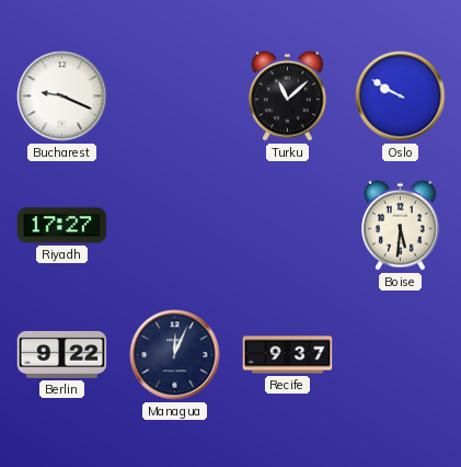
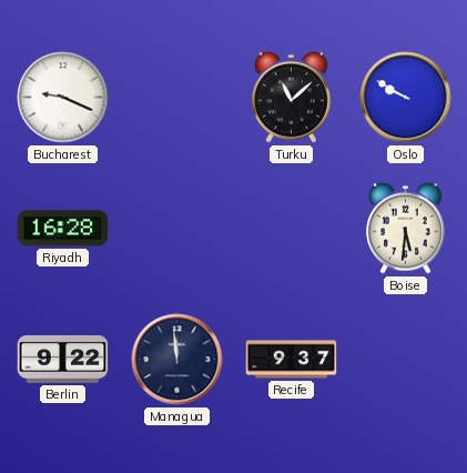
Riyadh: 17:27 -> 16:28 (63, 229)
Managua: 12:04 -> 11:59 (177, 360)
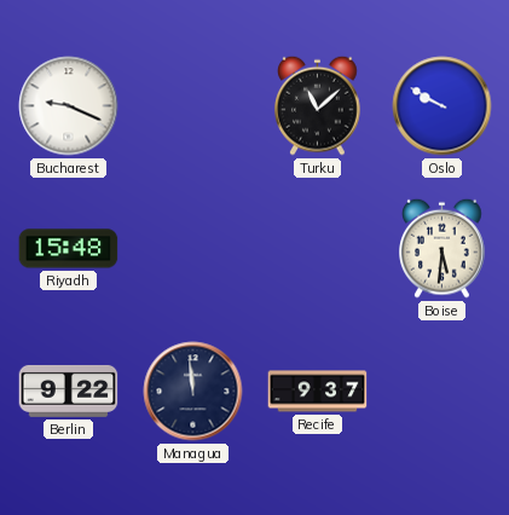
Riyadh: 16:28 -> 15:48 (69, 249)
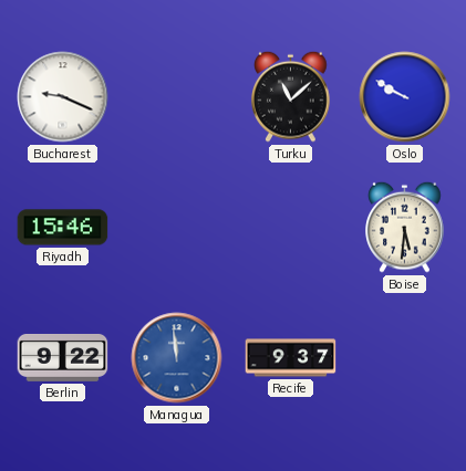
Riyadh: 15:48 -> 15:46 (63, 228)
Managua dial: navy -> blue (177, 358)
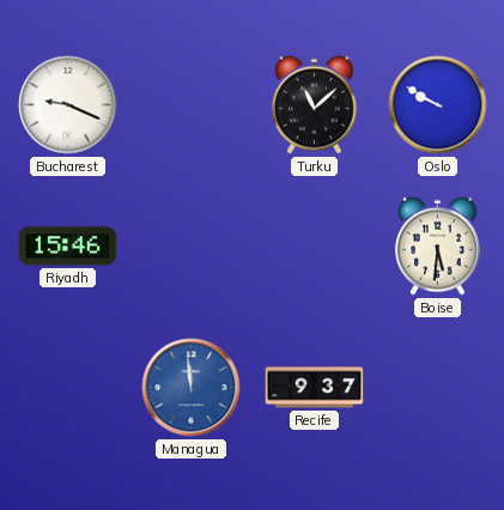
Berlin: 9:22 -> none (63, 357)
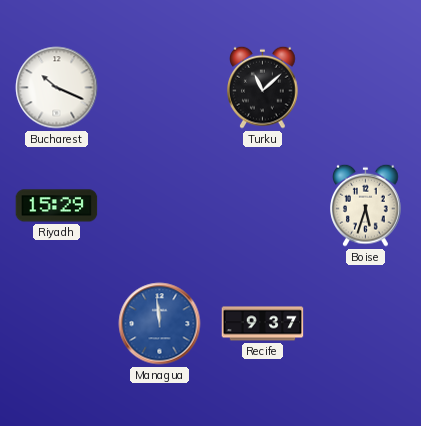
Bucharest: 9:19 -> 10:19 (57, 88)
Oslo: 9:50 -> none (438, 105)
Riyadh: 15:46 -> 15:29 (57, 206)
Boise: 5:31 -> 5:33 (366, 205)
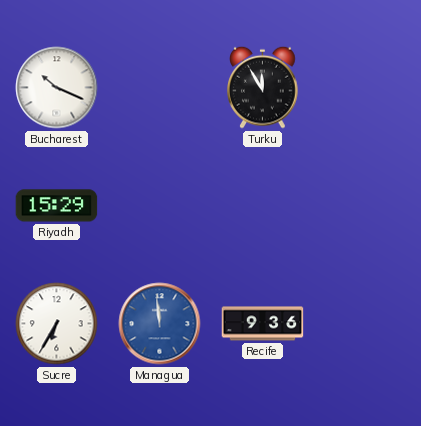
Turku: 11:08 -> 11:55 (263, 87)
Boise: 5:33 -> none (366, 205)
Sucre: none -> 6:35 (57, 324)
Recife: 9:37 -> 9:36 (263, 324)
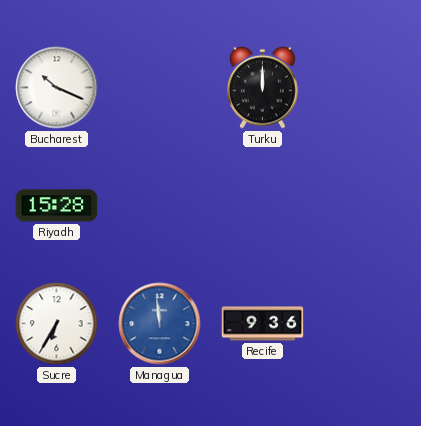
Turku: 11:55 -> 12:00 (263, 87)
Riyadh: 15:29 -> 15:28 (57, 206)
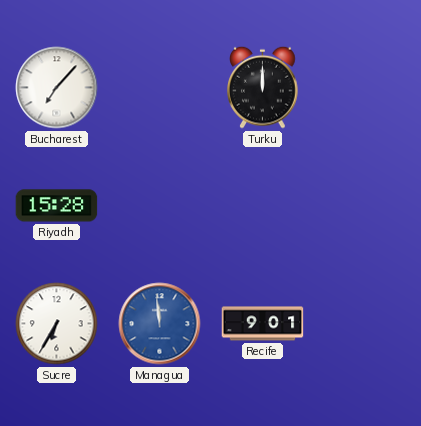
Bucharest: 10:19 -> 7:07 (57, 88)
Recife: 9:36 -> 9:01 (263, 324)
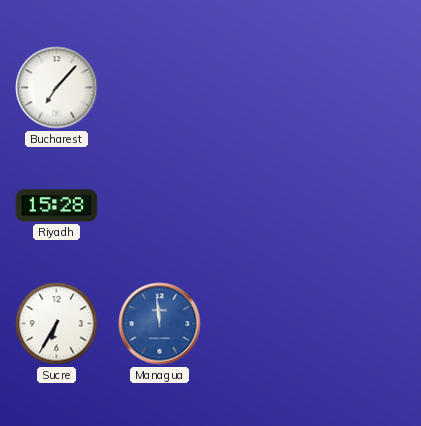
Turku: 12:00 -> none (263, 87)
Recife: 9:01 -> none (263, 324)
